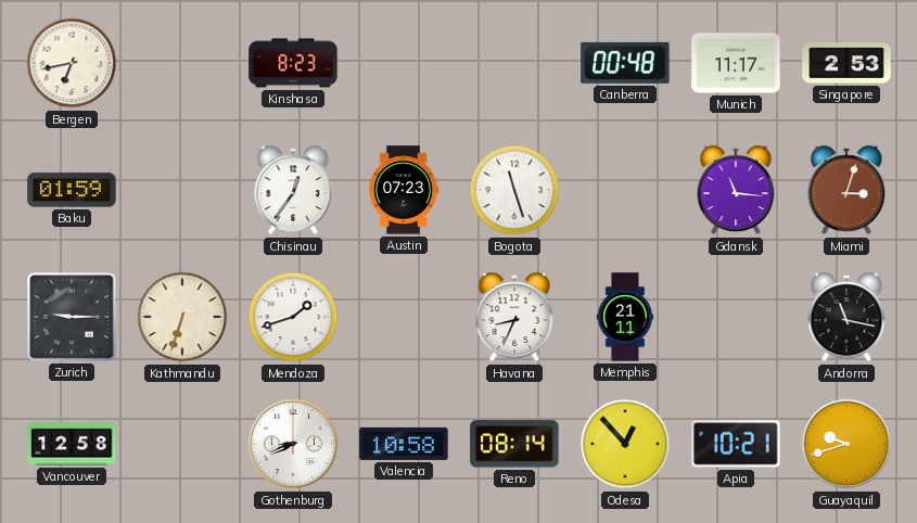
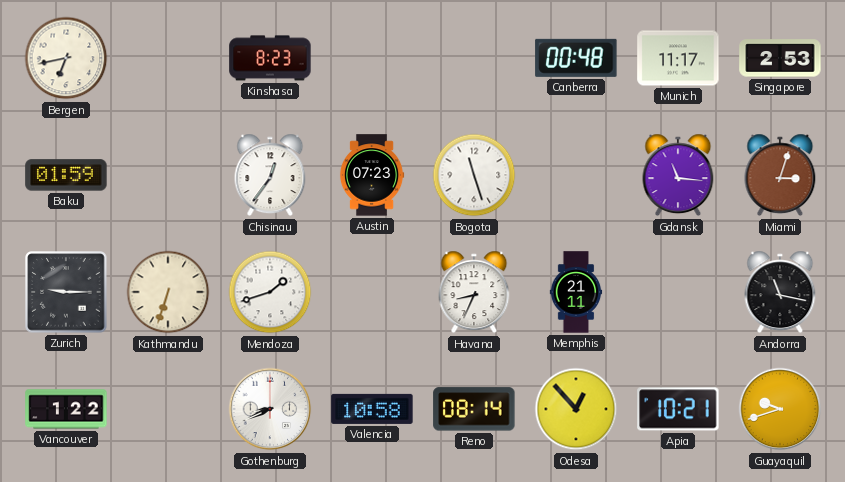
Vancouver: 12:58 -> 1:22 (66, 409)
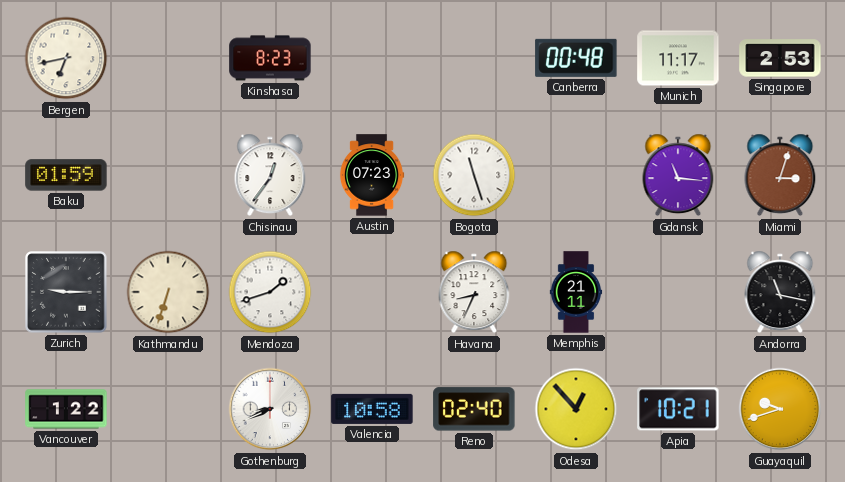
Reno: 08:14 -> 02:40 (474, 409)
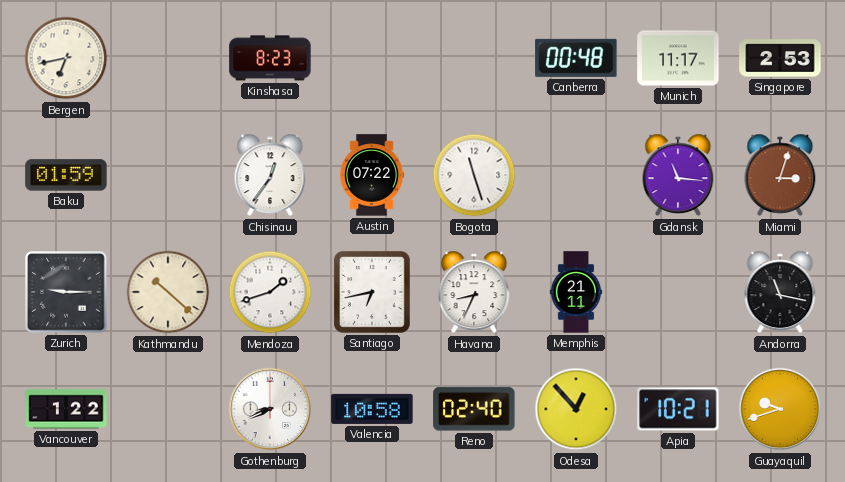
Austin: 07:23 -> 07:22 (372, 175)
Kathmandu: 6:33 -> 10:22 (168, 292)
Santiago: none -> 6:43 (372, 292)
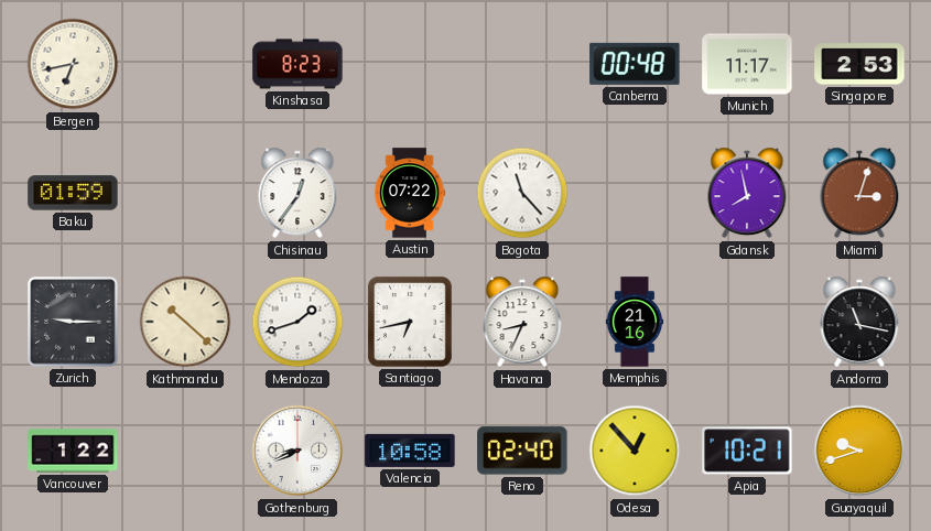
Bogota: 11:27 -> 11:23 (522, 193)
Gdansk: 11:16 -> 7:58 (747, 193)
Memphis: 21:11 -> 21:16 (635, 322)
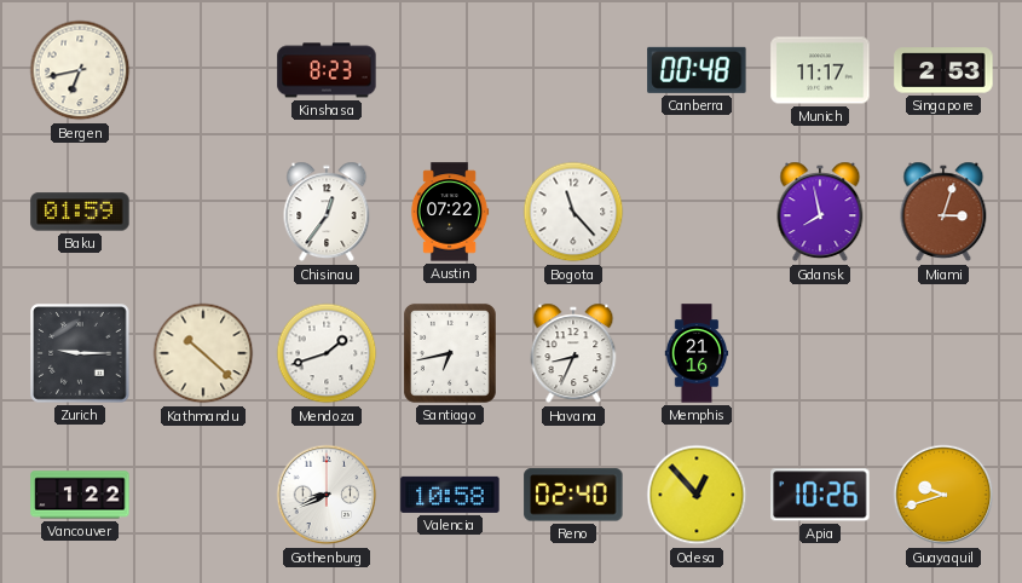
Andorra: 11:17 -> none (859, 322)
Apia: 10:21 -> 10:26 (820, 495)
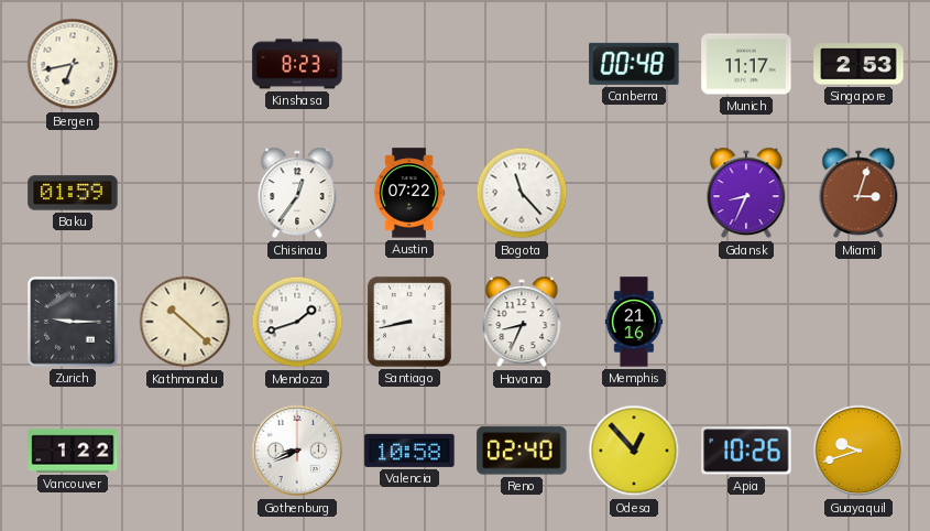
Gdansk: 7:58 -> 8:34 (746, 193)
Santiago: 6:43 -> 8:43 (409, 322)
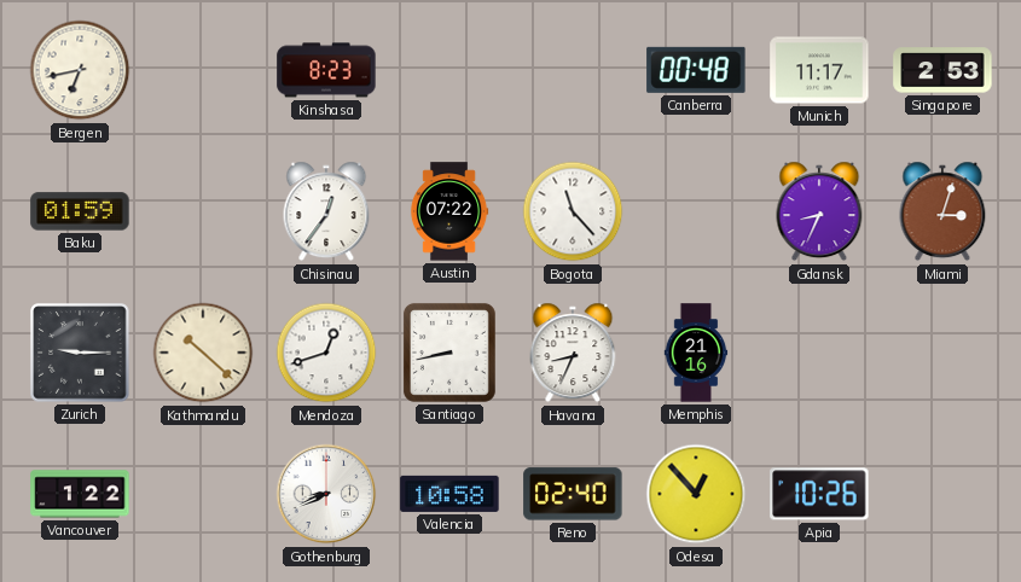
Mendoza: 1:42 -> 12:42 (326, 353)
Guayaquil: 9:42 -> none (858, 451)
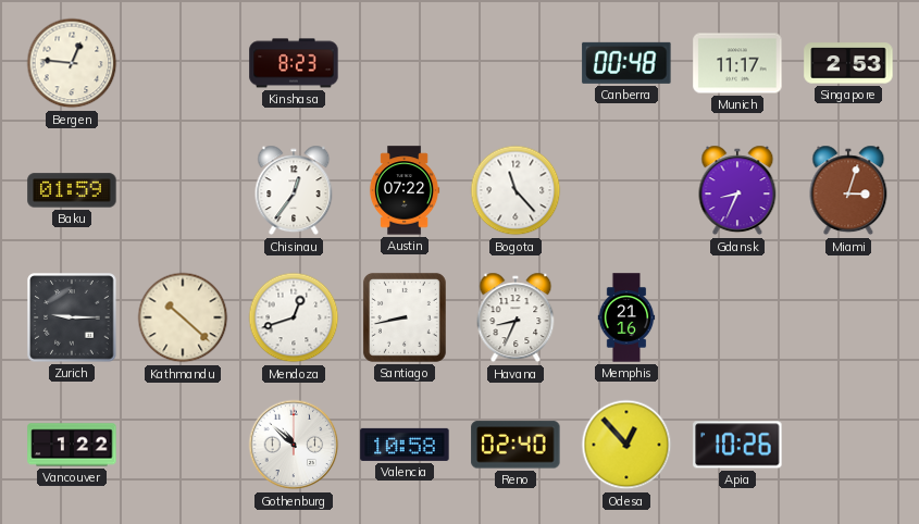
Bergen: 6:43 -> 12:46 (72, 63)
Gothenburg: 8:41 -> 10:52 (294, 445)
